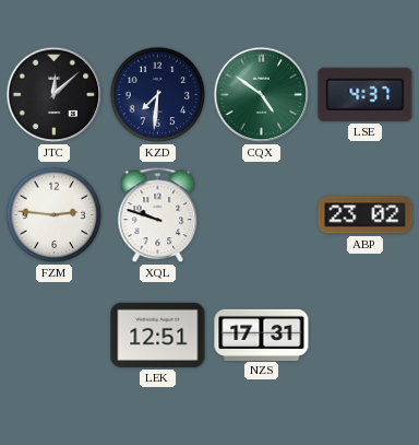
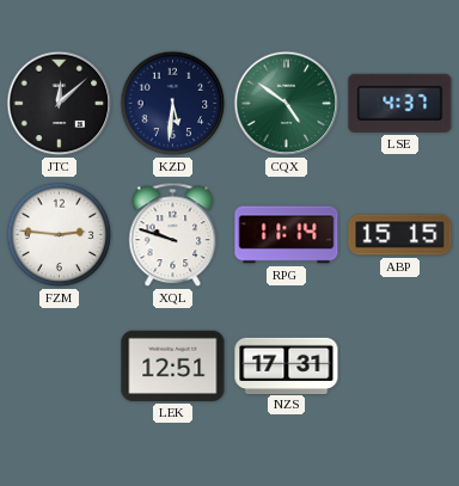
KZD: 7:31 -> 5:31 (173, 104)
RPG: none -> 11:14 (287, 235)
ABP: 23:02 -> 15:15 (400, 235)
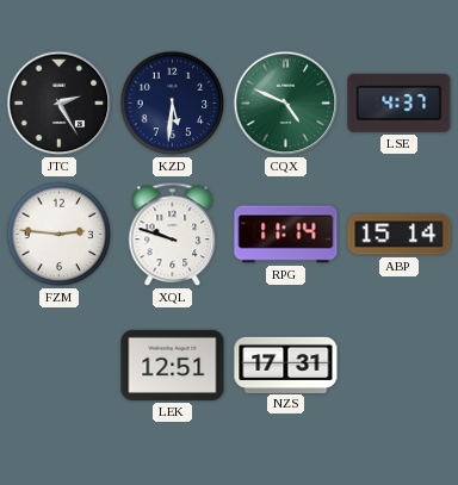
JTC: 12:08 -> 2:25 (60, 104)
CQX: 4:51 -> 4:49 (286, 104)
ABP: 15:15 -> 15:14 (400, 235)
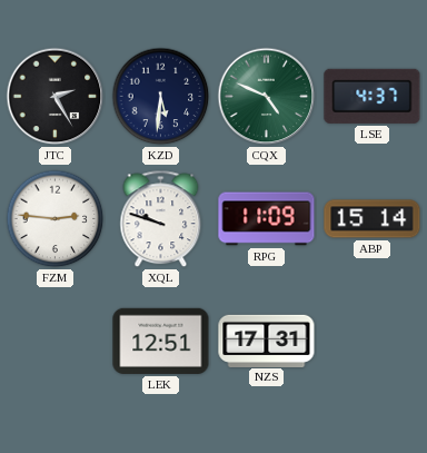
RPG: 11:14 -> 11:09 (267, 219)
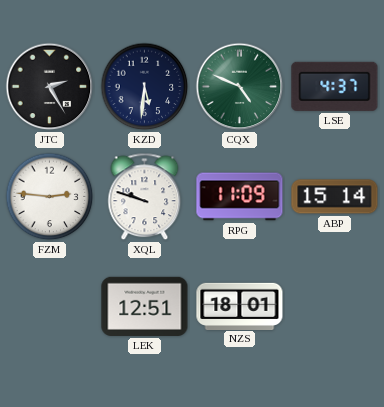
NZS: 17:31 -> 18:01 (240, 306)
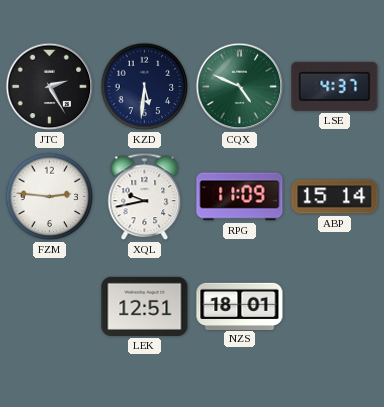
XQL: 9:48 -> 9:43 (145, 197)
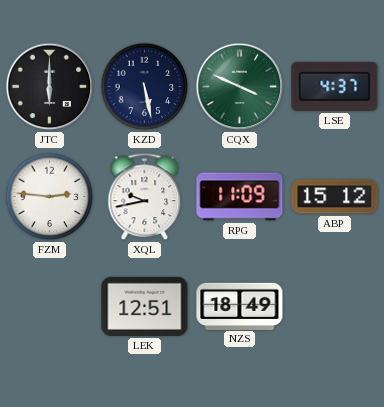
JTC: 2:25 -> 6:00 (50, 87)
KZD: 5:31 -> 5:28 (145, 87)
CQX: 4:49 -> 3:49 (240, 87)
ABP: 15:14 -> 15:12 (335, 197)
NZS: 18:01 -> 18:49 (240, 306)
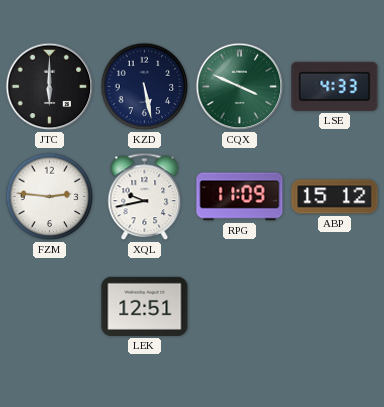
LSE: 4:37 -> 4:33 (335, 86)
NZS: 18:49 -> none (240, 306)
